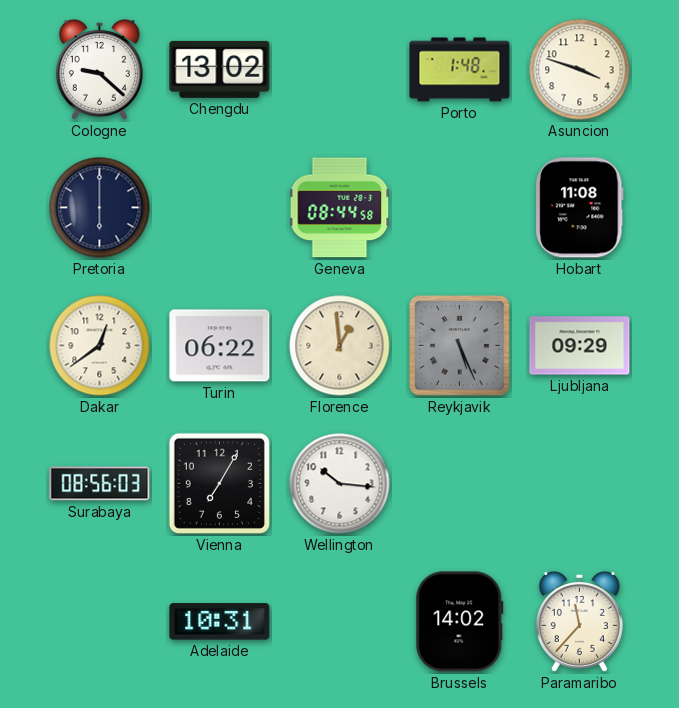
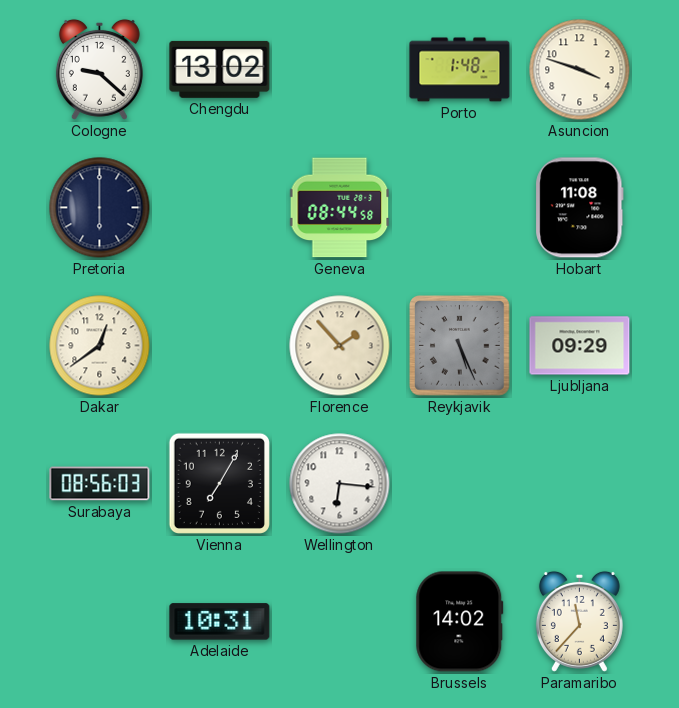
Turin: 06:22 -> none (220, 346)
Florence: 12:59 -> 1:53 (340, 346)
Wellington: 10:16 -> 6:16 (340, 484)
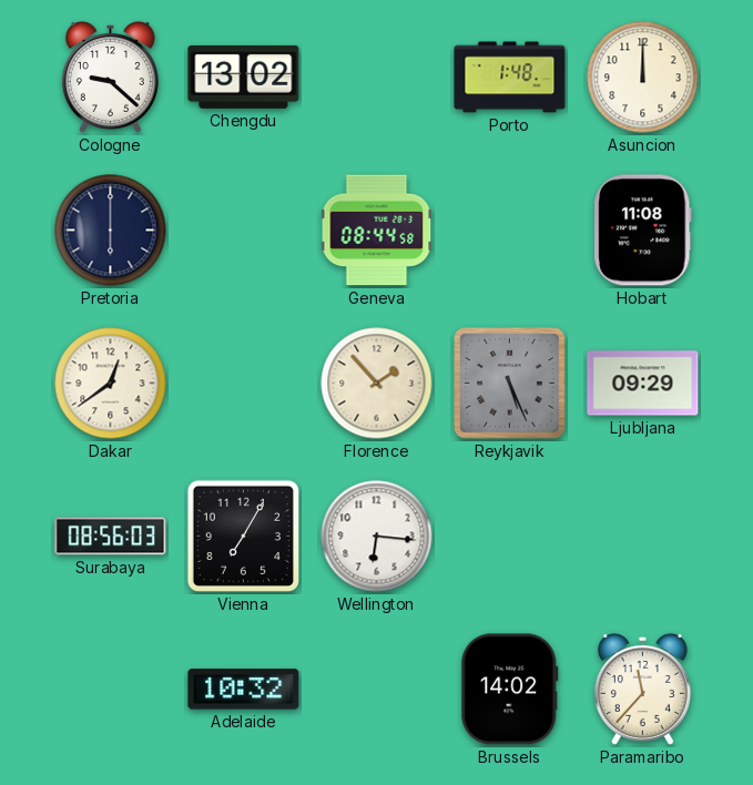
Asuncion: 3:48 -> 12:00 (643, 78)
Adelaide: 10:31 -> 10:32 (244, 690)
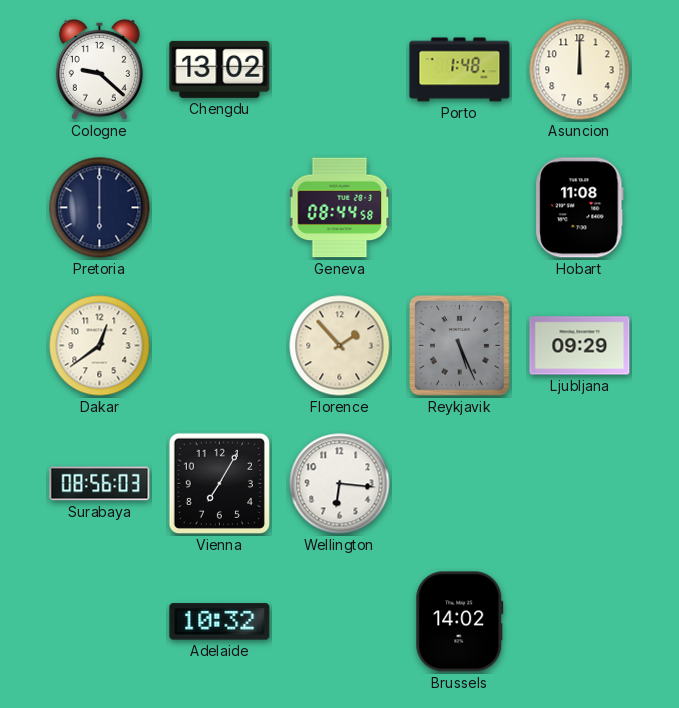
Paramaribo: 11:37 -> none (642, 689)
